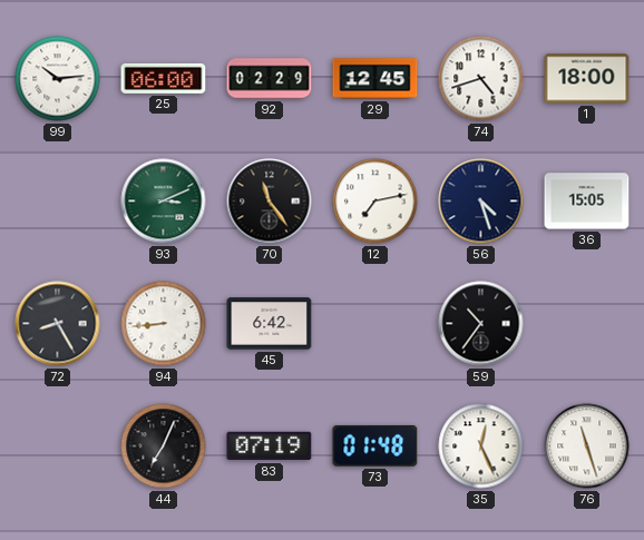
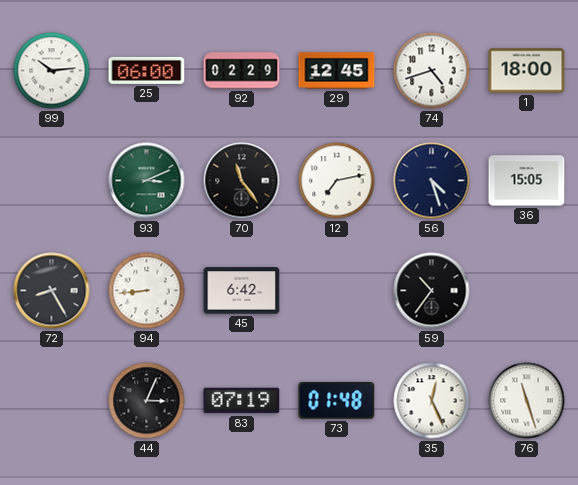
44: 7:04 -> 3:04 (147, 401)
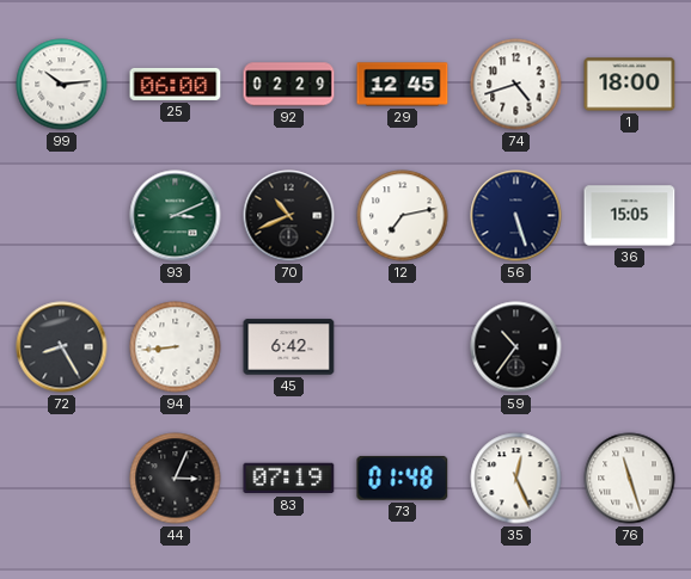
70: 11:24 -> 10:41 (289, 216)
56: 4:27 -> 5:27 (516, 216)
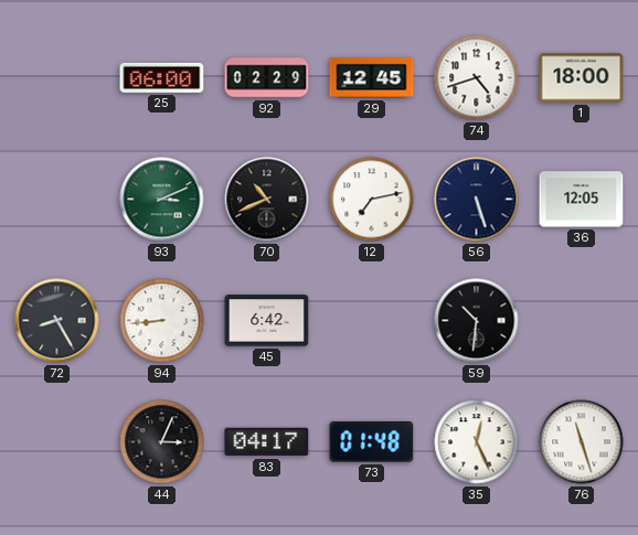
99: 10:14 -> none (62, 85)
36: 15:05 -> 12:05 (582, 200)
59: 10:36 -> 10:31 (477, 321)
83: 07:19 -> 04:17 (267, 442)
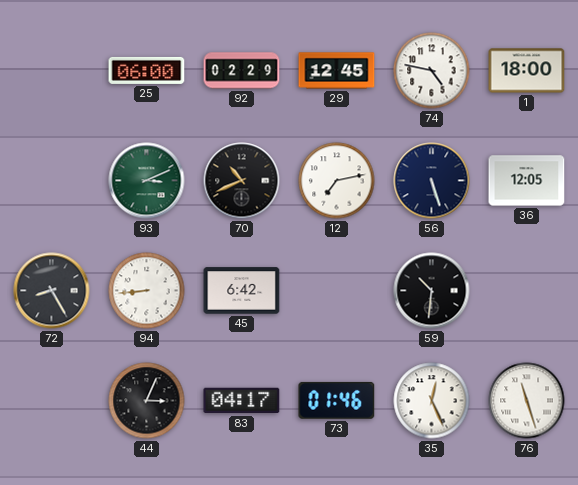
74: 4:42 -> 4:47 (432, 71)
73: 01:48 -> 01:46 (337, 400)
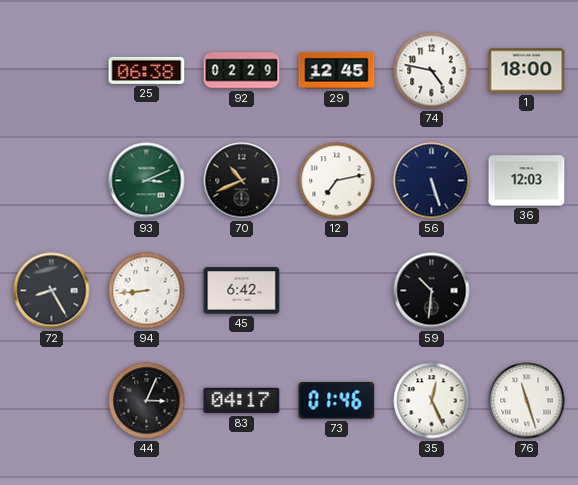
25: 06:00 -> 06:38 (147, 70)
36: 12:05 -> 12:03 (527, 181)
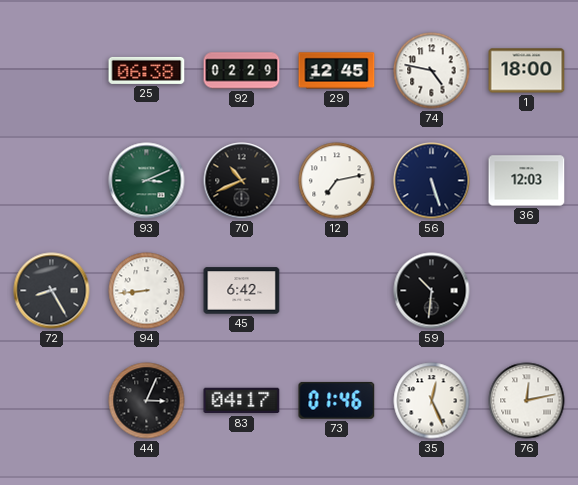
76: 11:27 -> 12:13 (527, 401)
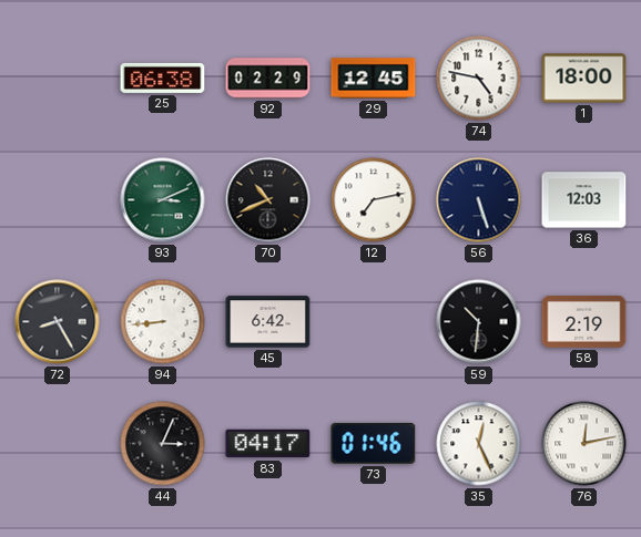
58: none -> 2:19 (584, 321)
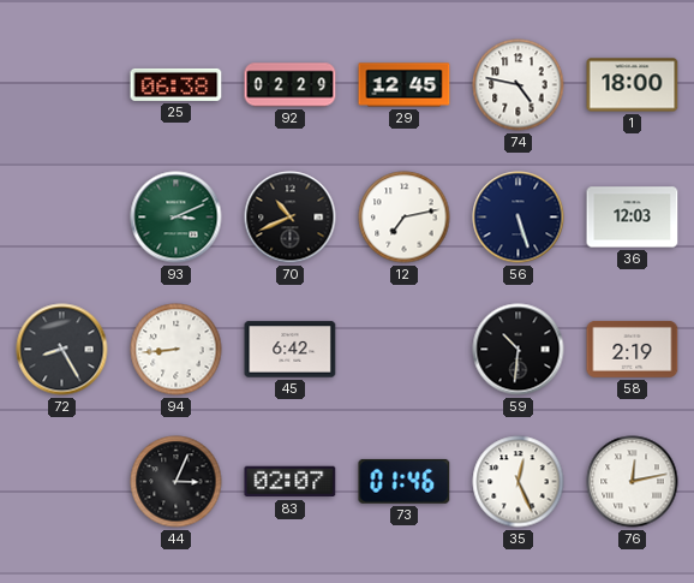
83: 04:17 -> 02:07 (291, 482)
